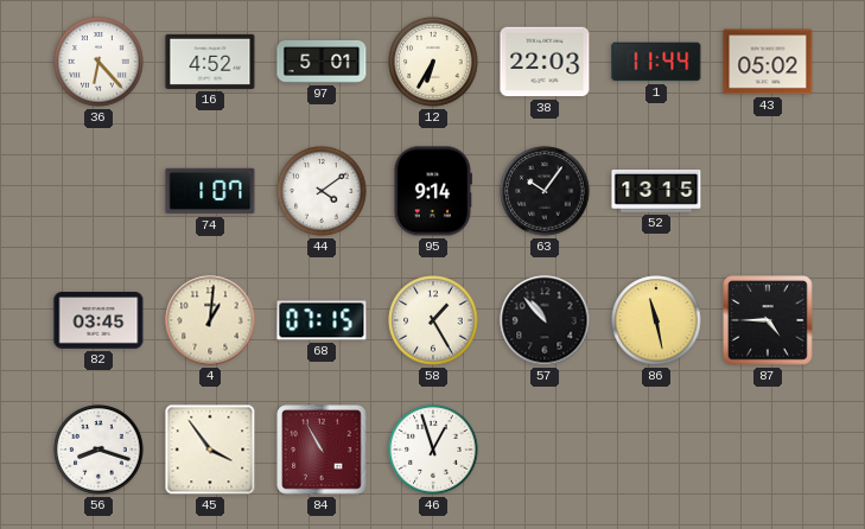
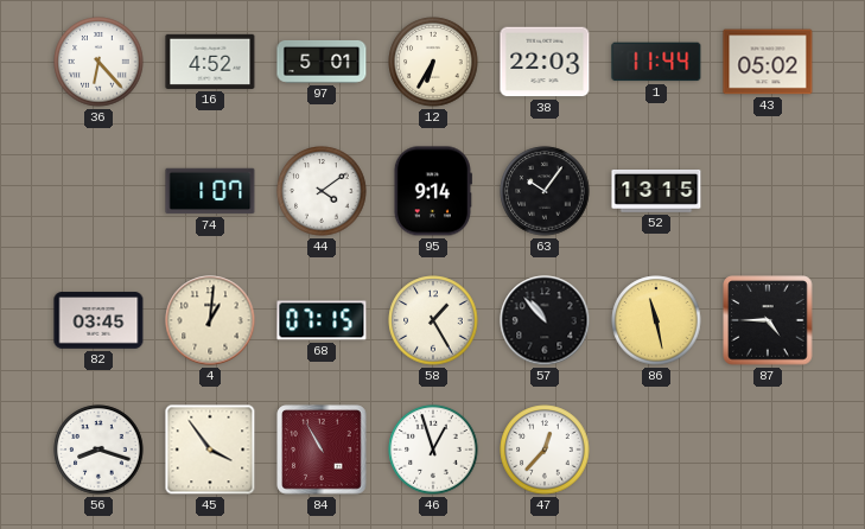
47: none -> 12:37 (545, 450)
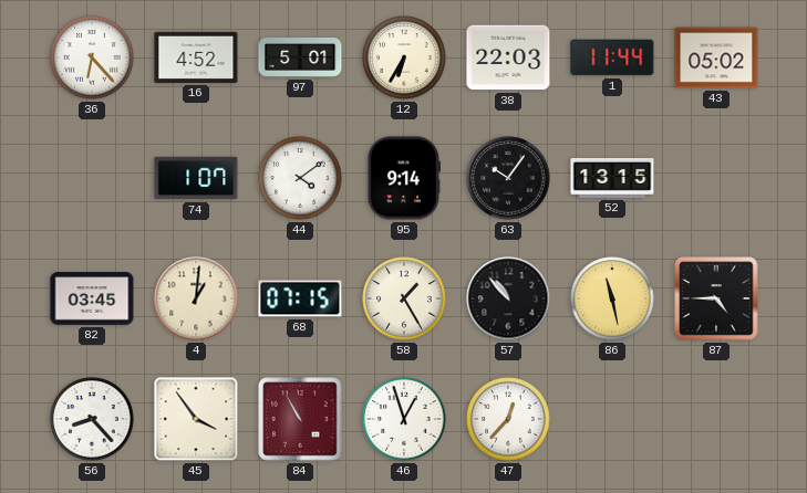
56: 8:18 -> 8:23 (92, 419)
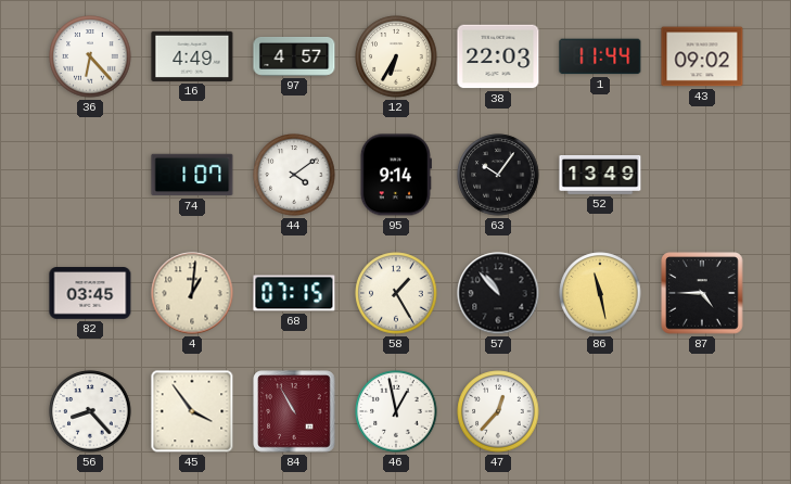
16: 4:52 -> 4:49 (192, 56)
97: 5:01 -> 4:57 (294, 56)
43: 05:02 -> 09:02 (702, 56)
52: 13:15 -> 13:49 (600, 176)
46: 12:57 -> 12:58 (396, 411)
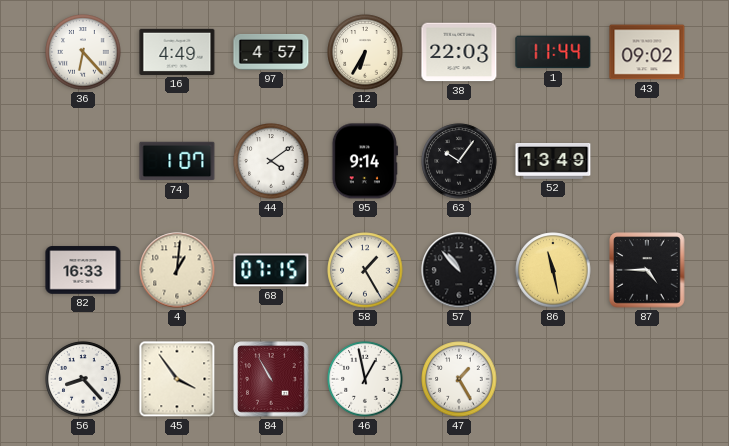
82: 03:45 -> 16:33 (83, 270)
47: 12:37 -> 1:25 (459, 379)
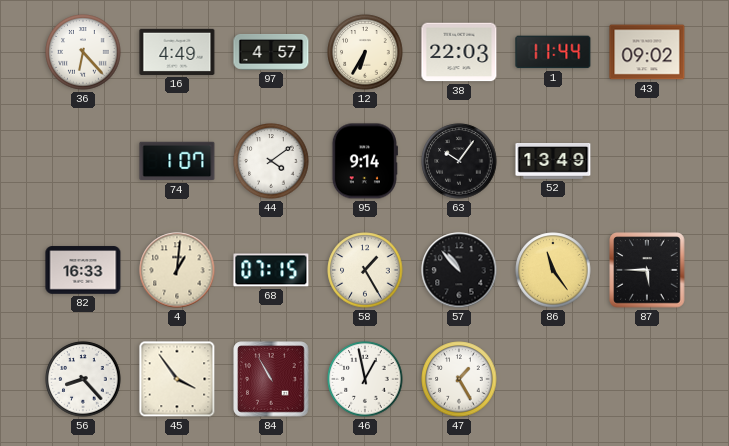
86: 11:28 -> 11:24 (553, 270)
87: 4:45 -> 5:45 (647, 270)
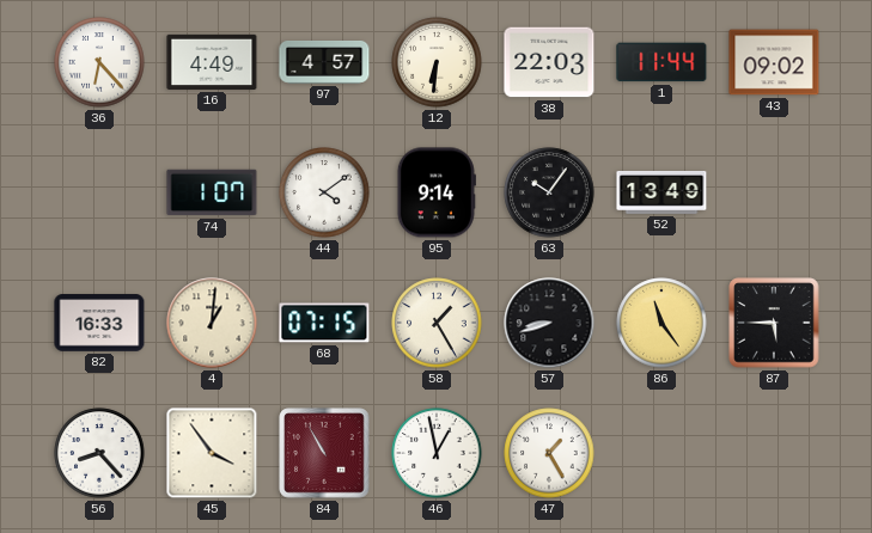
12: 6:35 -> 6:31 (437, 62)
57: 10:53 -> 8:42 (549, 323)
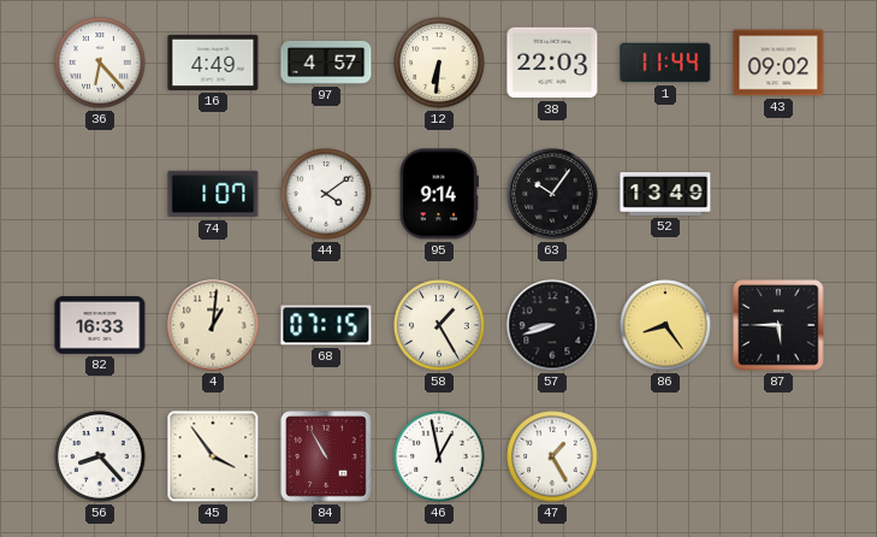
86: 11:24 -> 8:24 (665, 325)
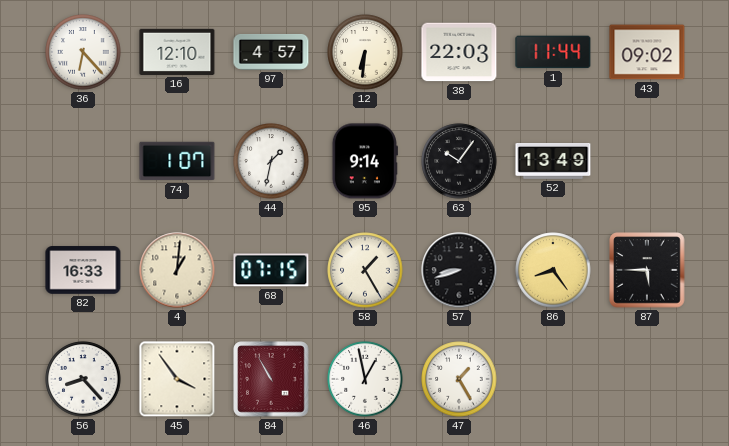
16: 4:49 -> 12:10 (177, 52)
44: 4:09 -> 1:32 (271, 161)
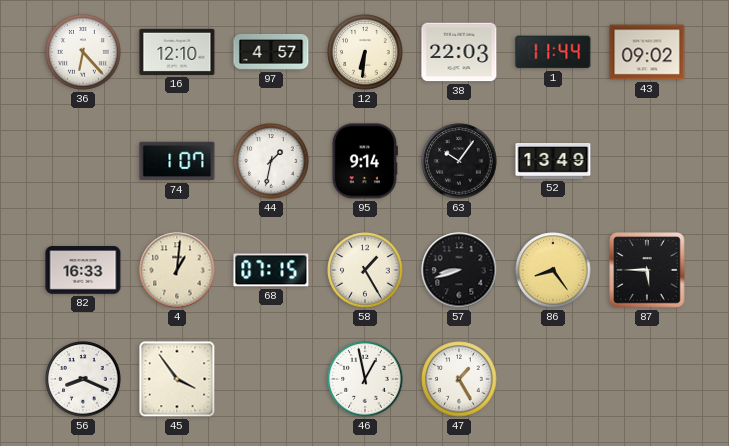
56: 8:23 -> 8:19 (83, 379)
84: 10:55 -> none (271, 379)
